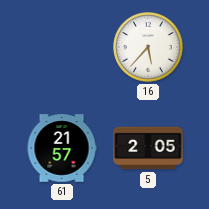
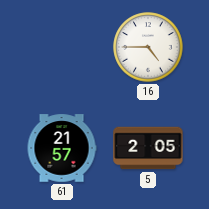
16: 5:37 -> 4:45 (148, 47)
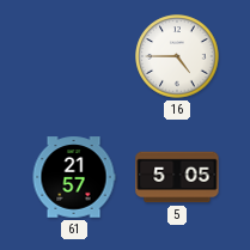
5: 2:05 -> 5:05 (177, 177)
